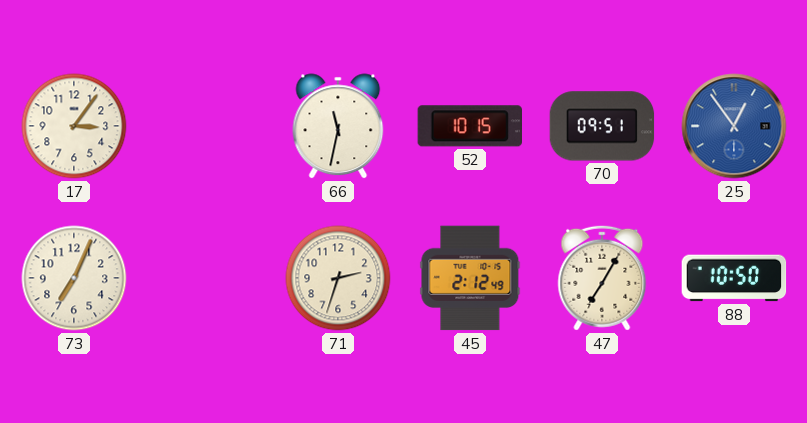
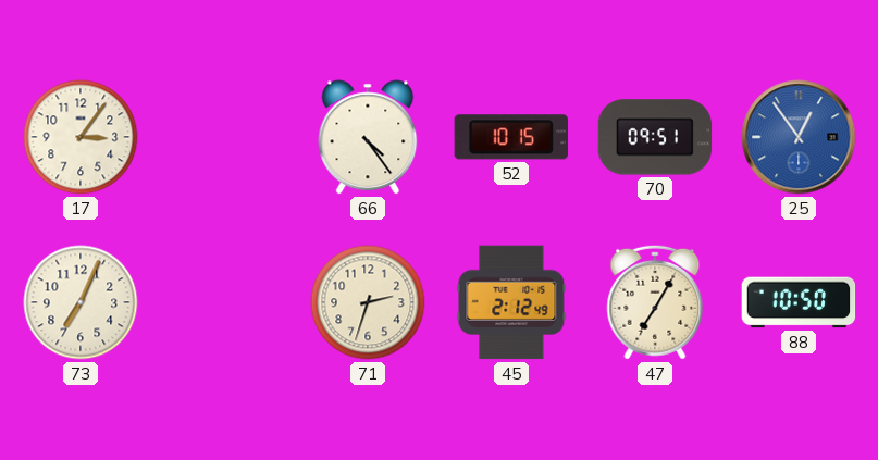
66: 11:32 -> 4:24 (368, 137)
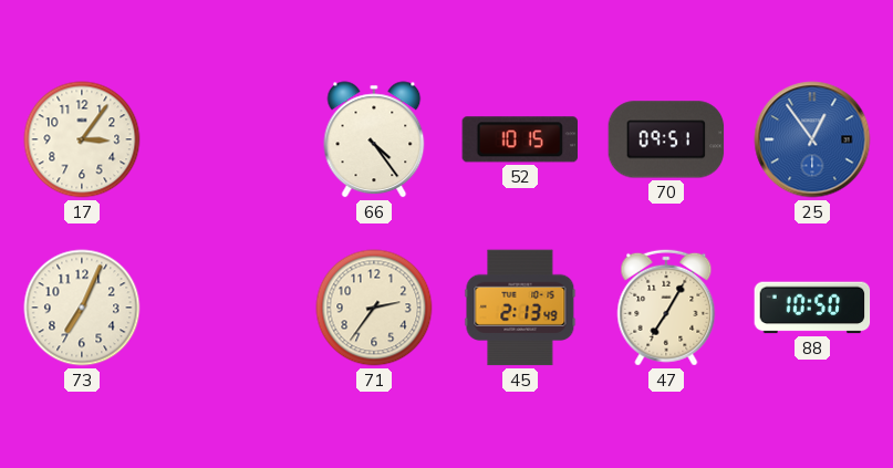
71: 2:33 -> 2:36 (374, 308)
45: 2:12 -> 2:13 (520, 308)
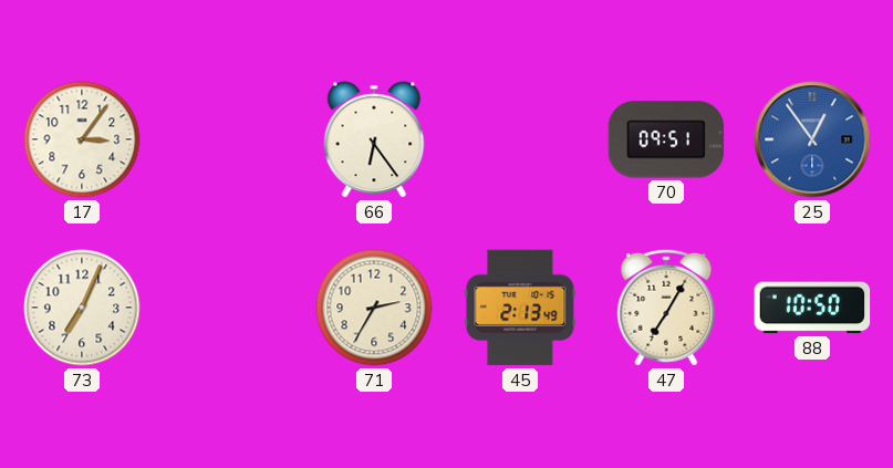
66: 4:24 -> 6:24 (374, 139)
52: 10:15 -> none (519, 139)
71: 2:36 -> 2:35 (374, 308)
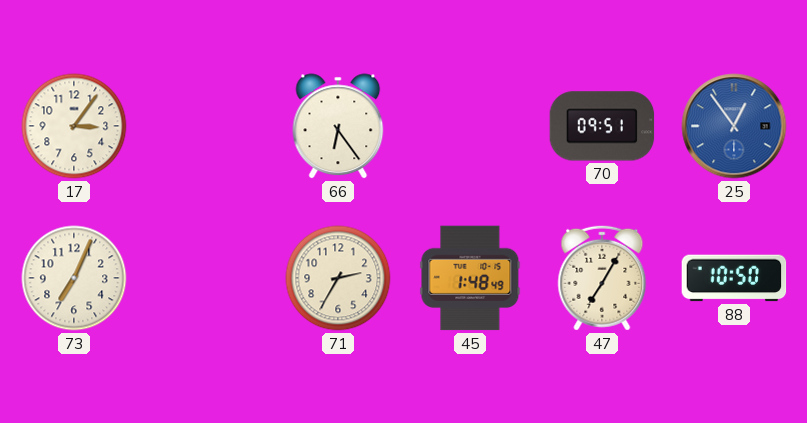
45: 2:13 -> 1:48 (470, 278)
